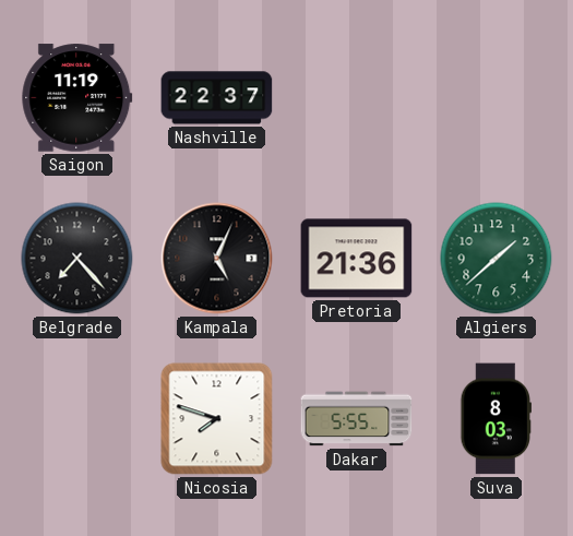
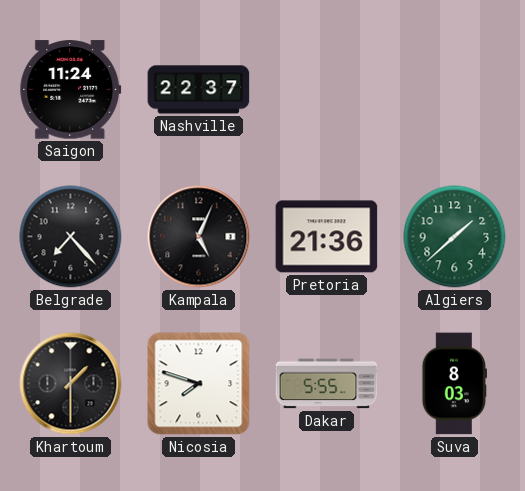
Saigon: 11:19 -> 11:24 (71, 90)
Khartoum: none -> 1:30 (71, 384)
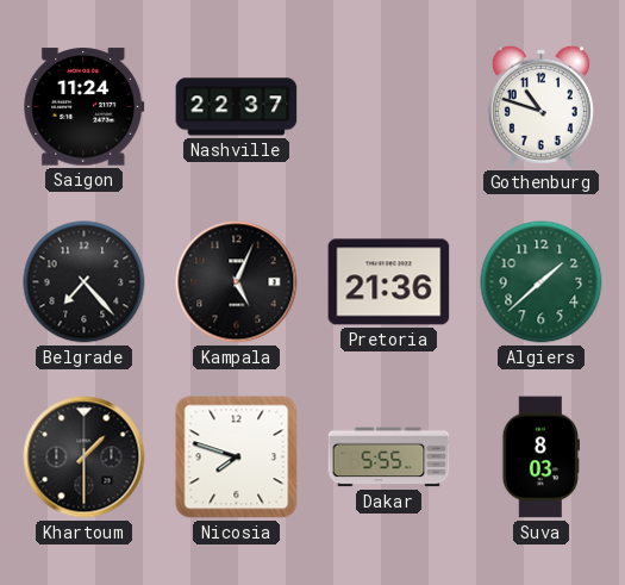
Gothenburg: none -> 10:48 (540, 106)
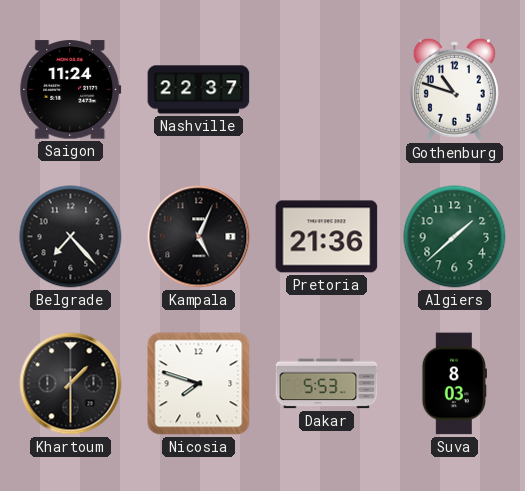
Dakar: 5:55 -> 5:53 (327, 384)
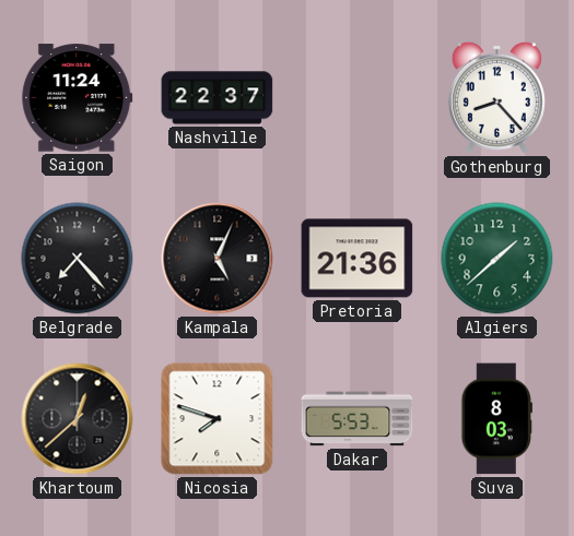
Gothenburg: 10:48 -> 8:23 (496, 97)
Khartoum: 1:30 -> 12:38 (78, 419)
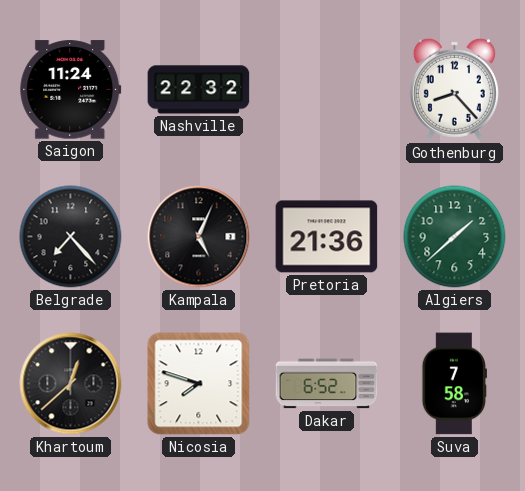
Nashville: 22:37 -> 22:32 (199, 90)
Dakar: 5:53 -> 6:52 (327, 384)
Suva: 8:03 -> 7:58 (455, 384)
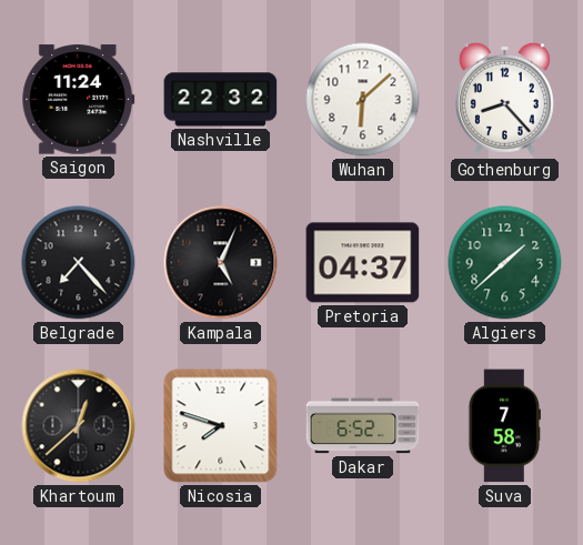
Wuhan: none -> 6:08 (363, 100)
Pretoria: 21:36 -> 04:37 (363, 263)
